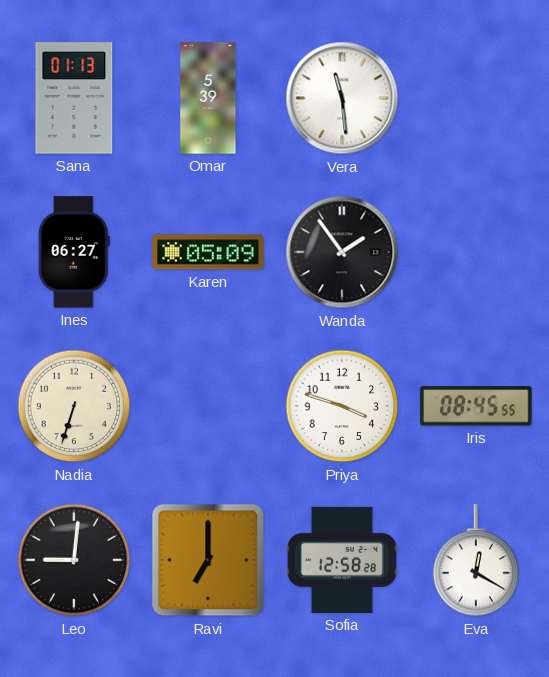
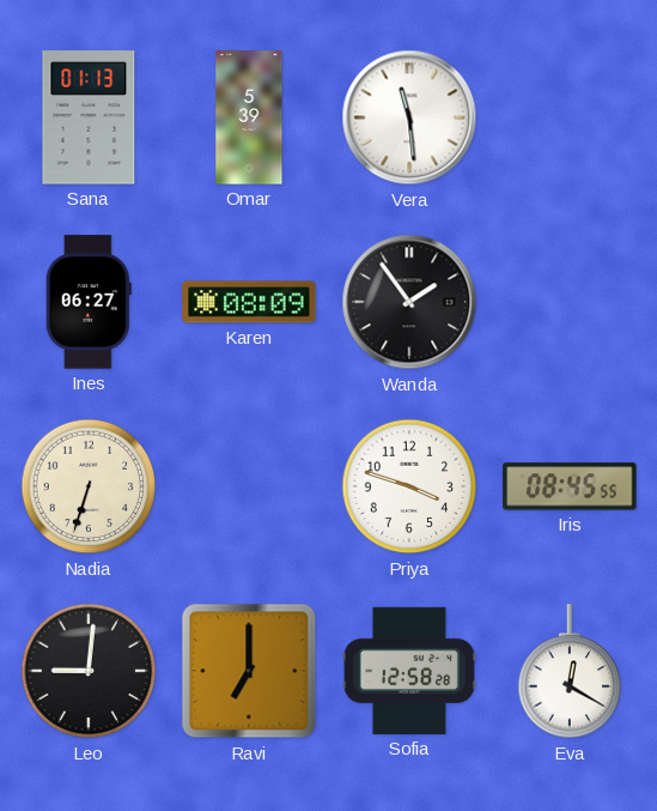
Karen: 05:09 -> 08:09 (249, 302)
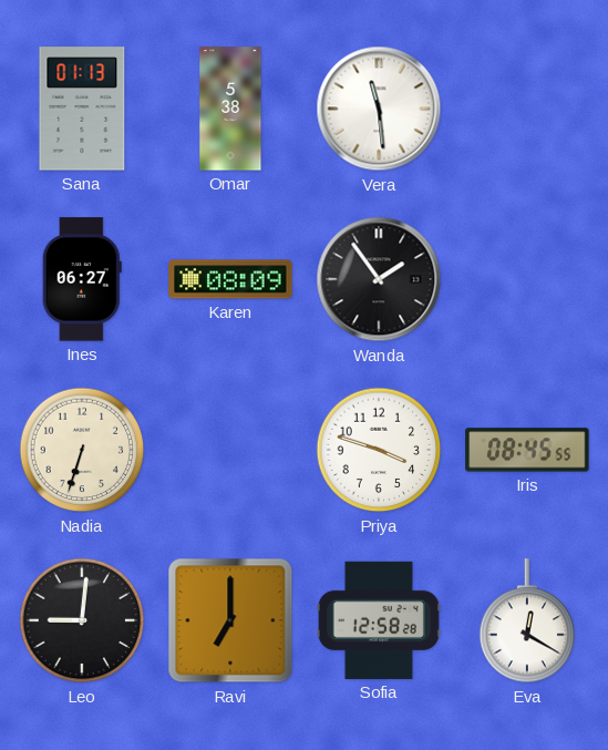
Omar: 5:39 -> 5:38 (230, 109)
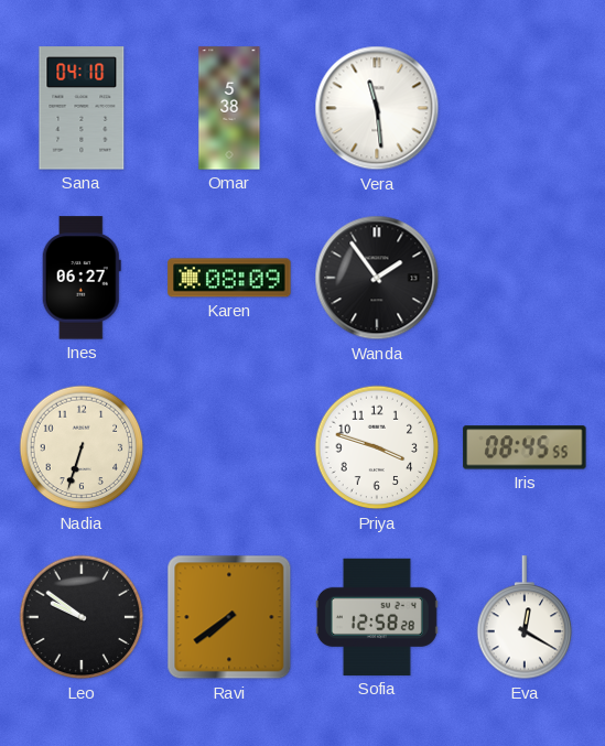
Sana: 01:13 -> 04:10 (82, 108)
Leo: 9:01 -> 9:51 (82, 617)
Ravi: 7:00 -> 7:39 (229, 617)
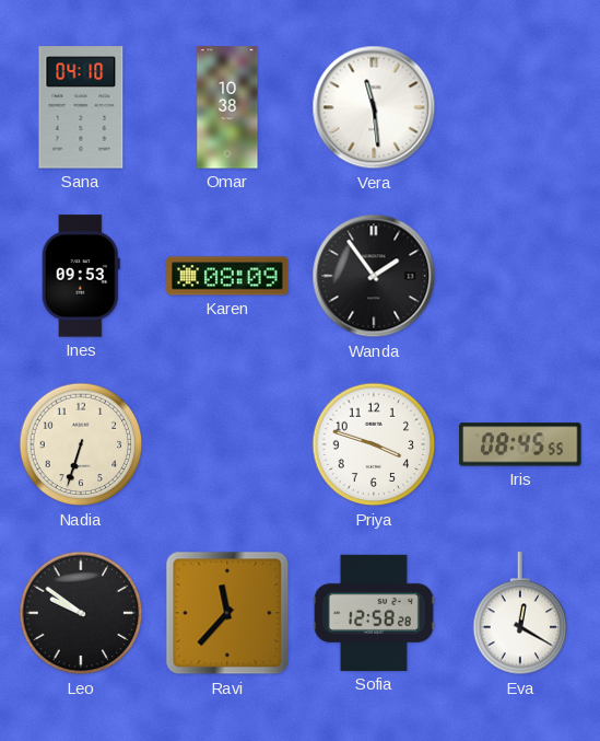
Omar: 5:38 -> 10:38 (227, 107)
Ines: 06:27 -> 09:53 (81, 276)
Ravi: 7:39 -> 11:37 (227, 613)
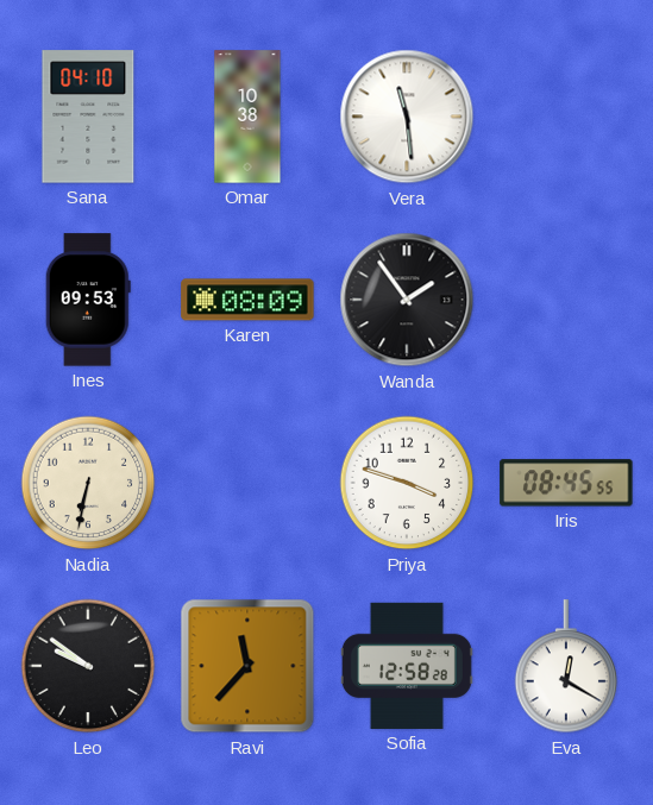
Nadia: 6:33 -> 6:32 (88, 483)
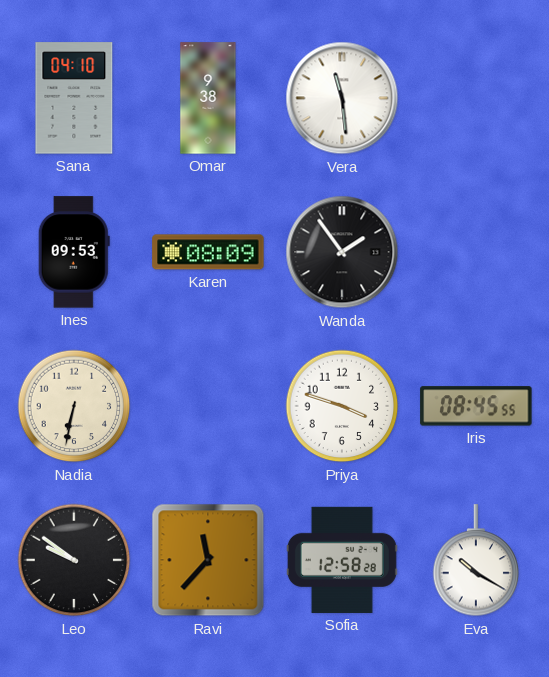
Omar: 10:38 -> 9:38 (208, 98)
Eva: 12:20 -> 10:20 (476, 561)
